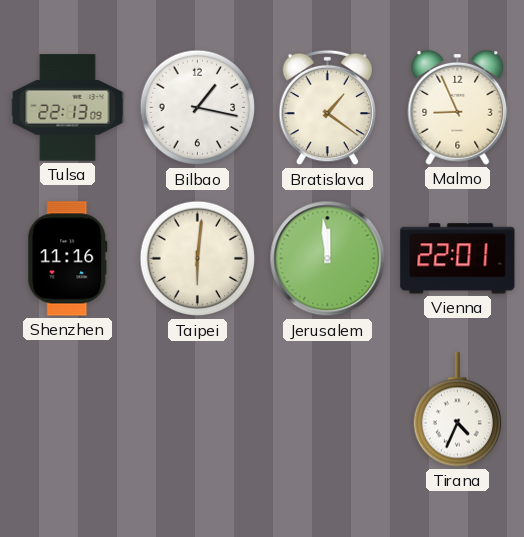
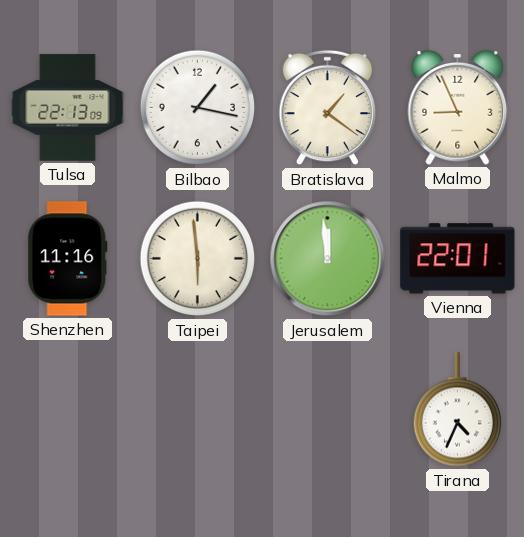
Taipei: 6:01 -> 5:59 (198, 259)
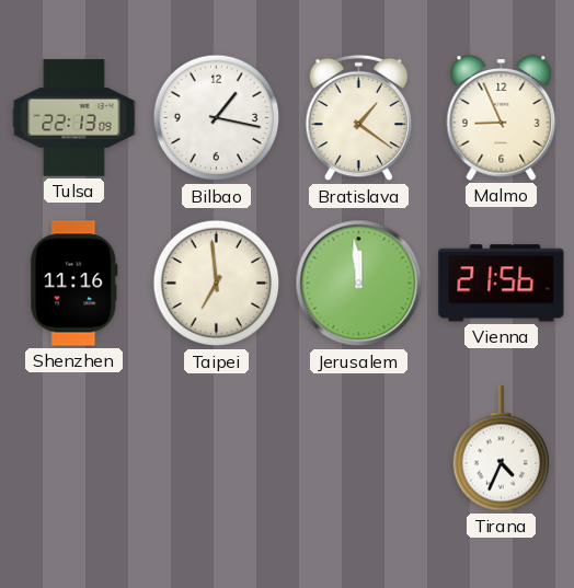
Taipei: 5:59 -> 6:59 (217, 284)
Vienna: 22:01 -> 21:56 (502, 284)
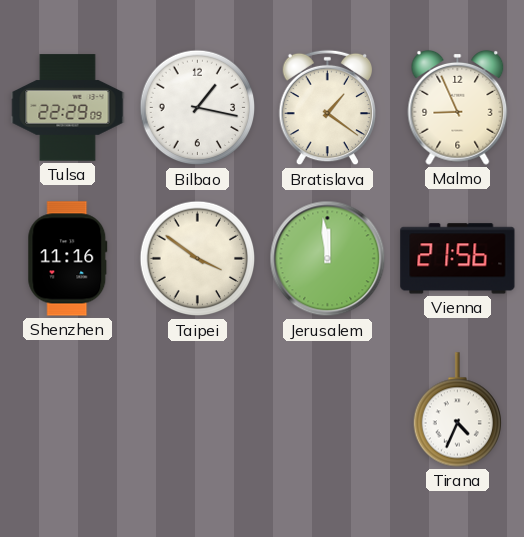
Tulsa: 22:13 -> 22:29 (68, 108)
Taipei: 6:59 -> 3:51 (198, 259)
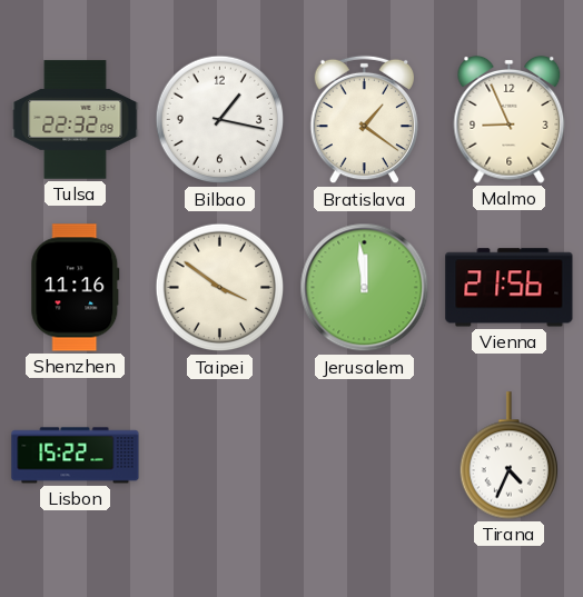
Tulsa: 22:29 -> 22:32 (76, 120)
Lisbon: none -> 15:22 (76, 456)
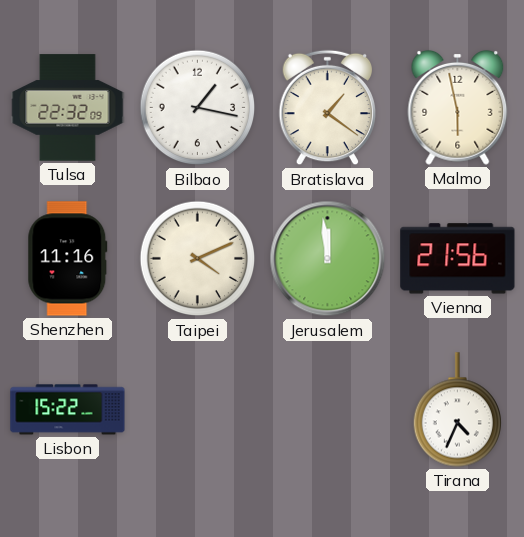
Malmo: 8:56 -> 5:58 (458, 107)
Taipei: 3:51 -> 4:11 (198, 259)
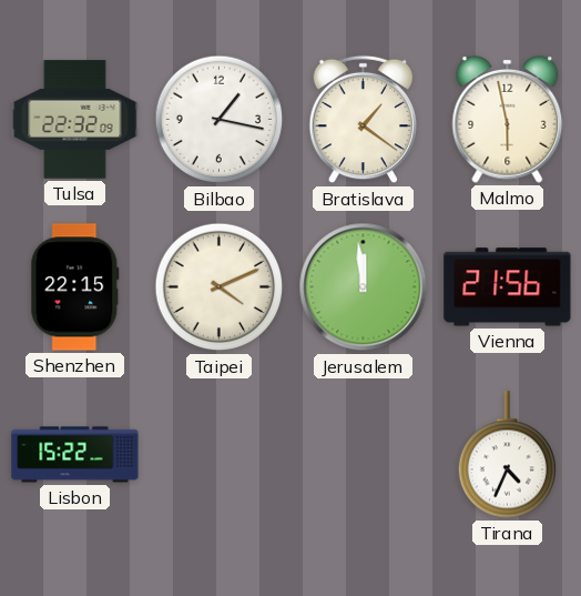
Shenzhen: 11:16 -> 22:15 (75, 287)
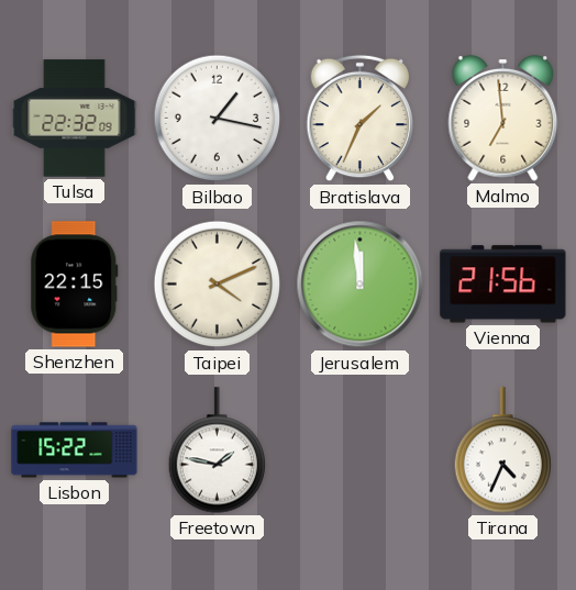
Bratislava: 1:21 -> 1:34 (361, 119)
Malmo: 5:58 -> 6:59 (503, 118)
Freetown: none -> 1:47 (217, 450)
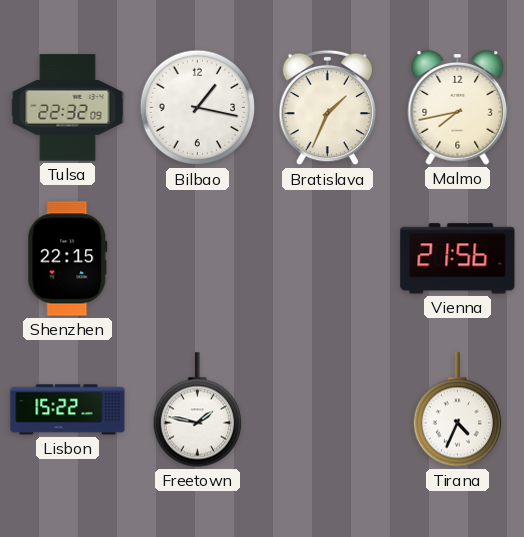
Malmo: 6:59 -> 7:43 (458, 107)
Taipei: 4:11 -> none (218, 285)
Jerusalem: 11:59 -> none (361, 285)
